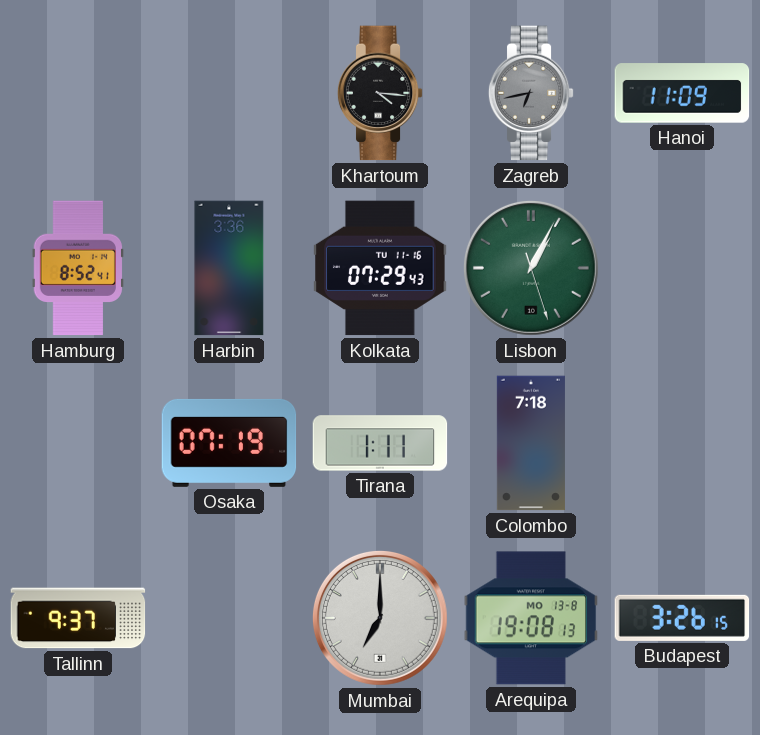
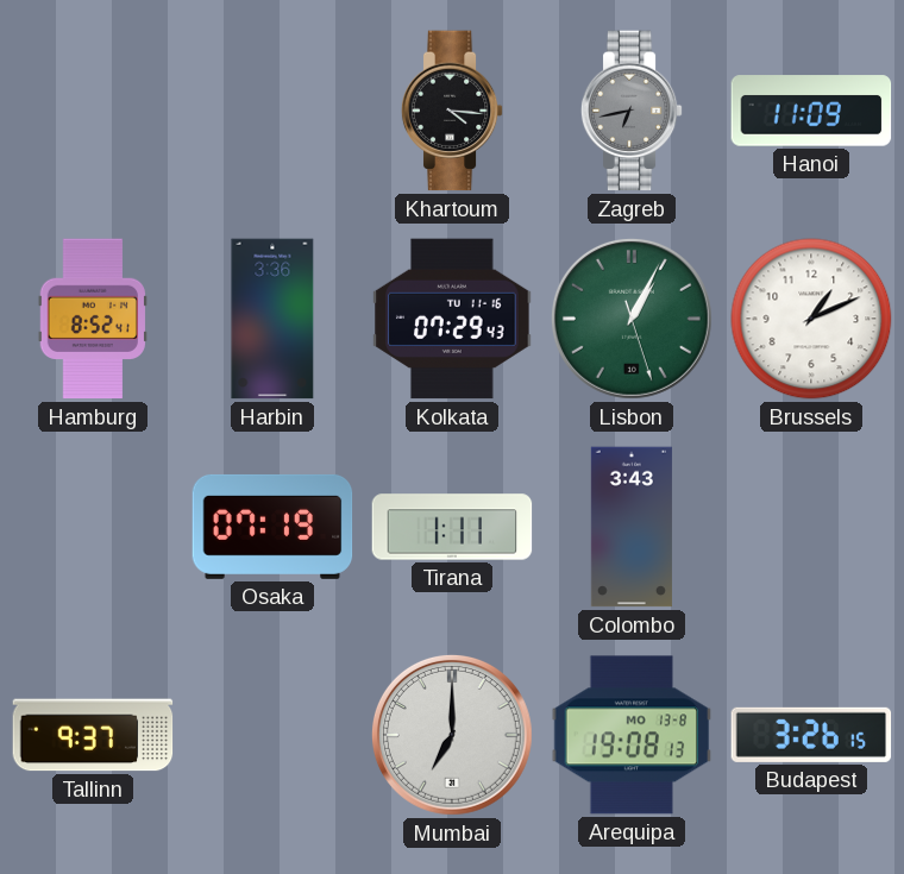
Brussels: none -> 1:11 (811, 319)
Colombo: 7:18 -> 3:43 (632, 527)
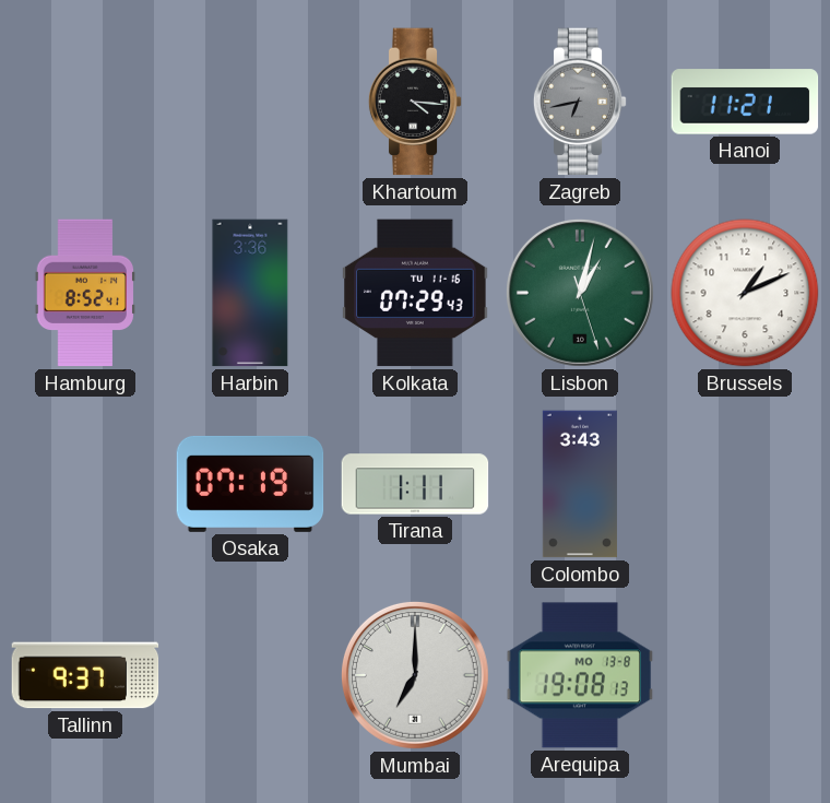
Hanoi: 11:09 -> 11:21 (745, 102)
Lisbon: 1:04 -> 1:02 (580, 293)
Budapest: 3:26 -> none (811, 735)
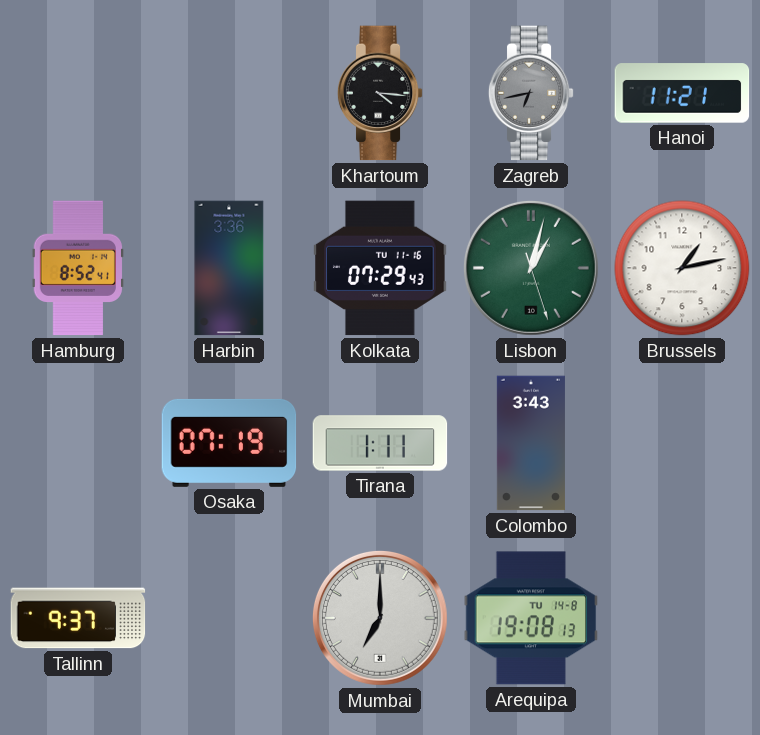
Brussels: 1:11 -> 1:13 (682, 268)
Arequipa date: MO 13-8 -> TU 14-8 (531, 618)
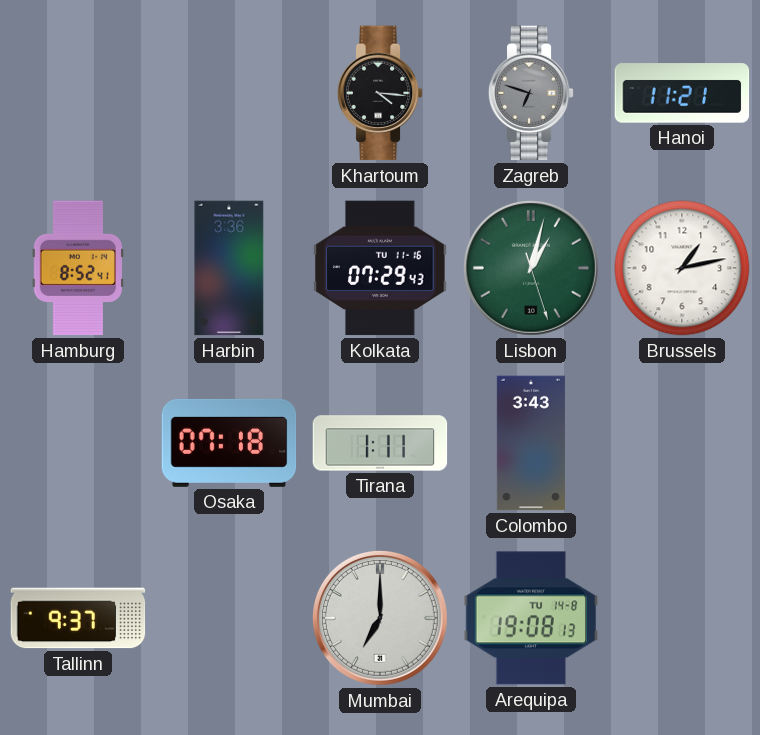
Zagreb: 6:43 -> 6:48 (531, 93)
Osaka: 07:19 -> 07:18 (229, 443)
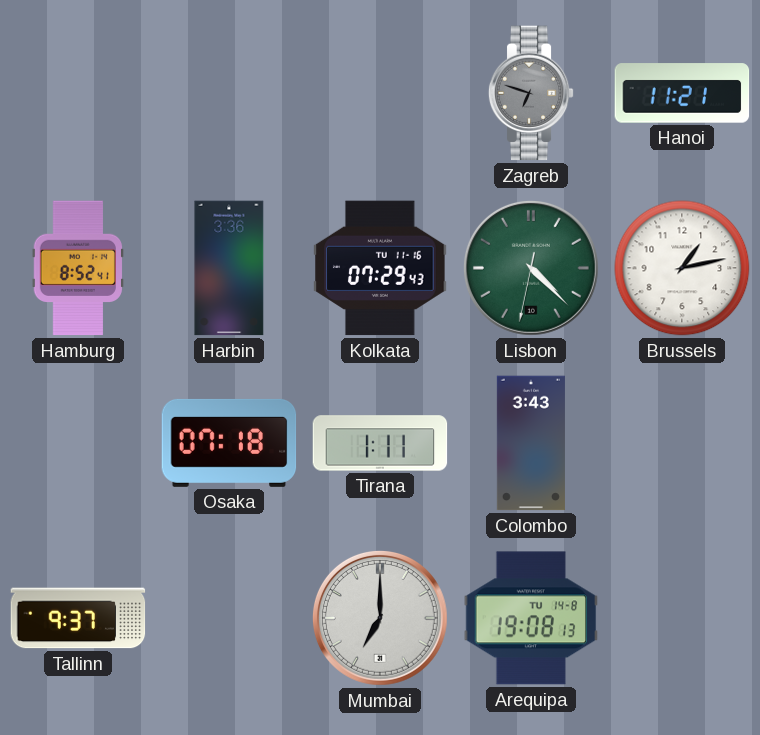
Khartoum: 4:16 -> none (380, 93)
Lisbon: 1:02 -> 4:22 (531, 268)
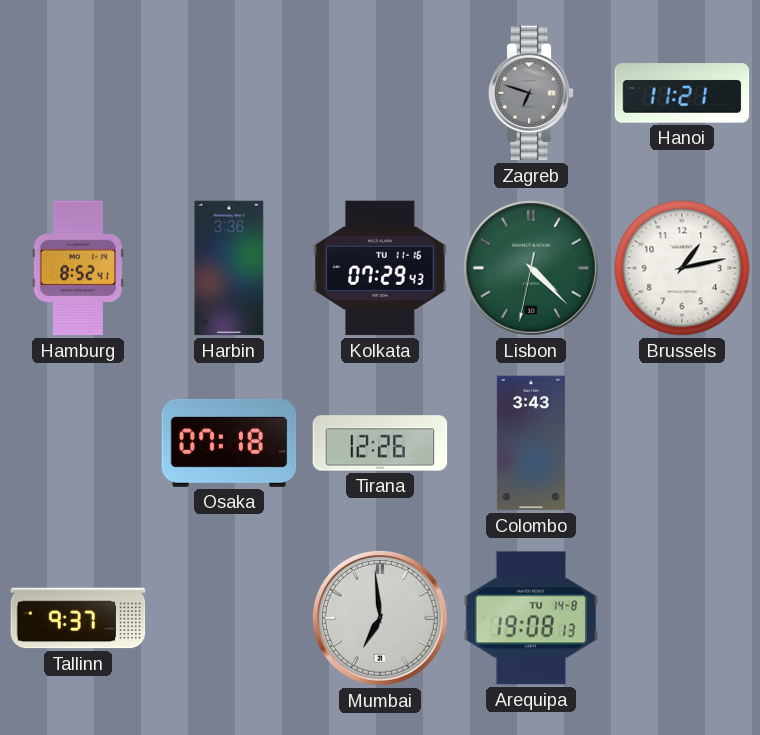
Tirana: 1:11 -> 12:26 (380, 443)
Mumbai: 7:00 -> 6:59 (380, 618)
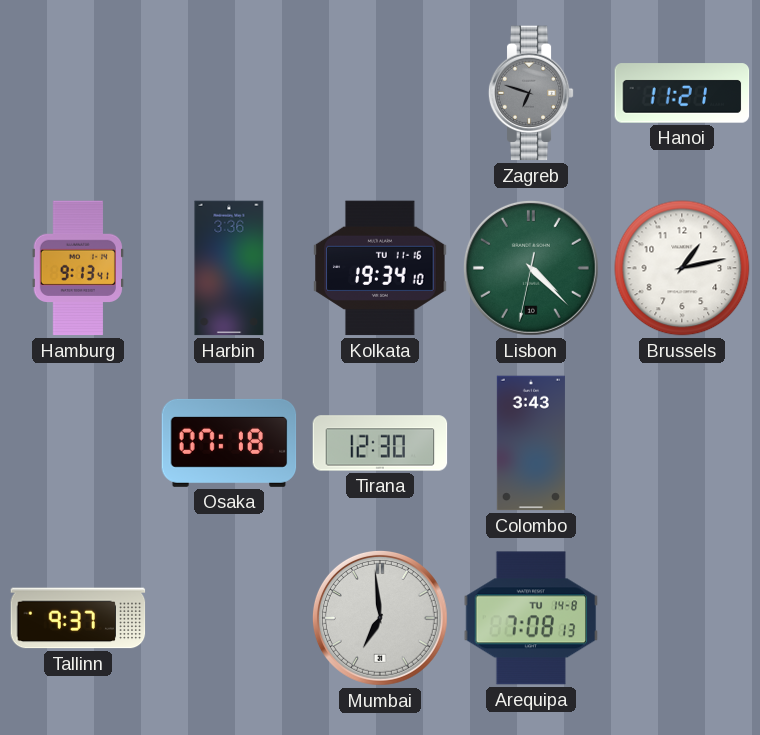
Hamburg: 8:52 -> 9:13 (78, 268)
Kolkata: 07:29 -> 19:34 (380, 268)
Tirana: 12:26 -> 12:30 (380, 443)
Arequipa: 19:08 -> 7:08 (531, 618)
